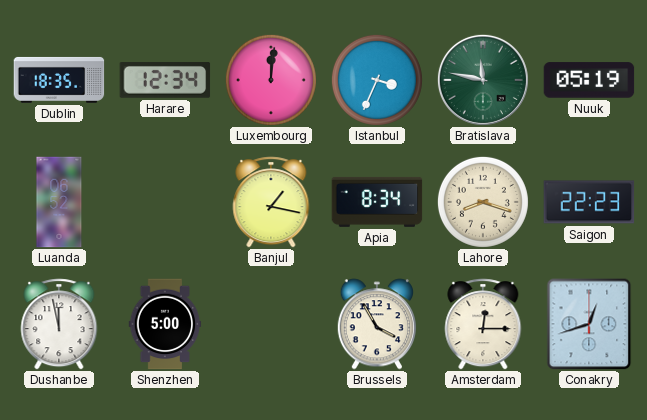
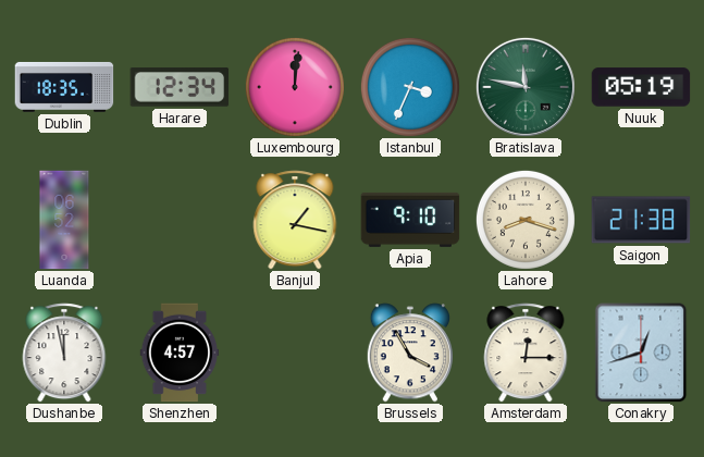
Apia: 8:34 -> 9:10 (410, 220)
Saigon: 22:23 -> 21:38 (641, 220)
Shenzhen: 5:00 -> 4:57 (180, 353)
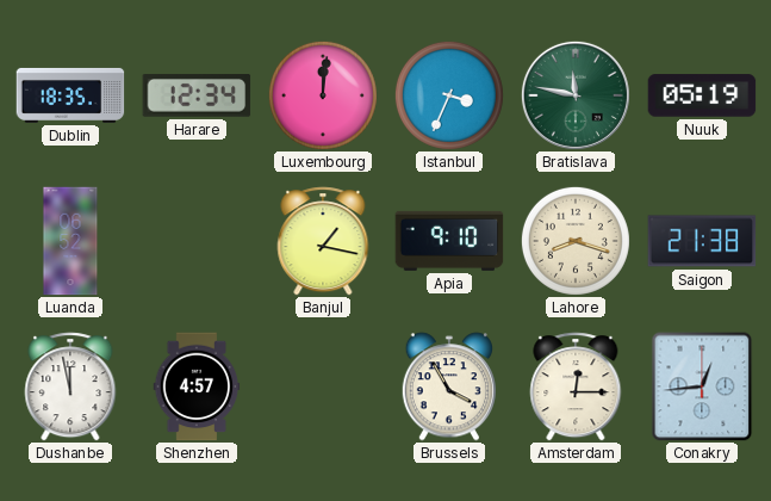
Conakry: 12:42 -> 12:44 (702, 386)
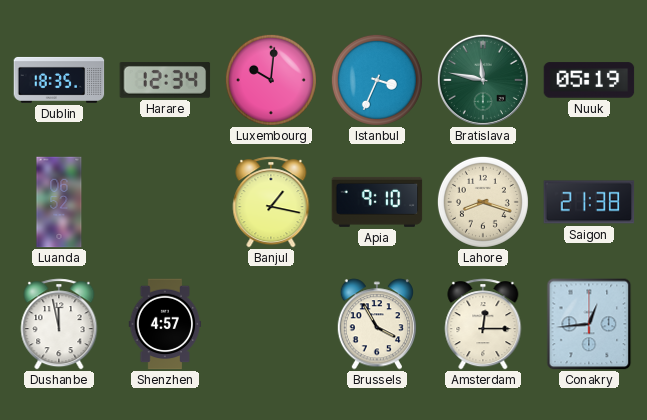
Luxembourg: 12:01 -> 10:01 (271, 80)
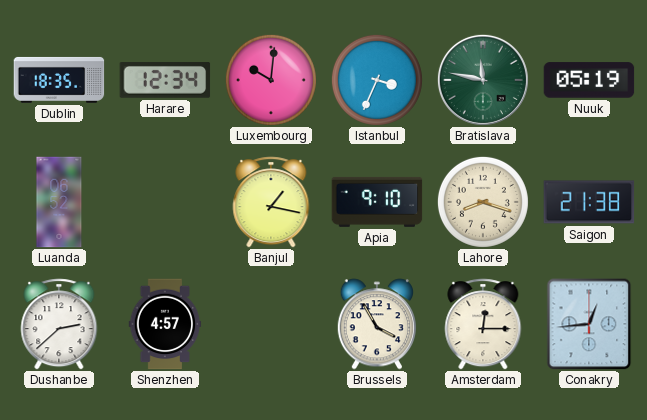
Dushanbe: 11:58 -> 2:38 (59, 324)
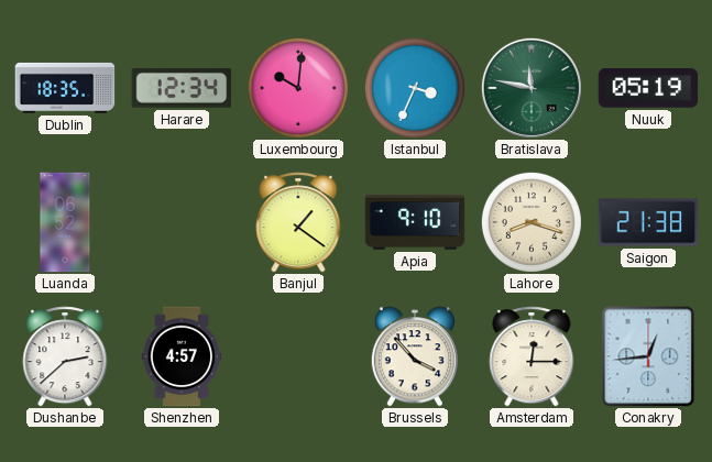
Banjul: 1:17 -> 1:21 (298, 222)
Brussels: 3:55 -> 3:53 (414, 356)
